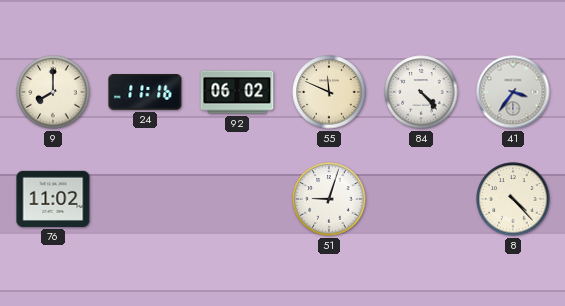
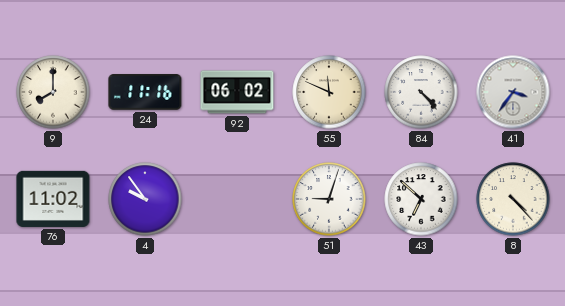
4: none -> 9:54 (145, 199)
43: none -> 6:52 (421, 199)
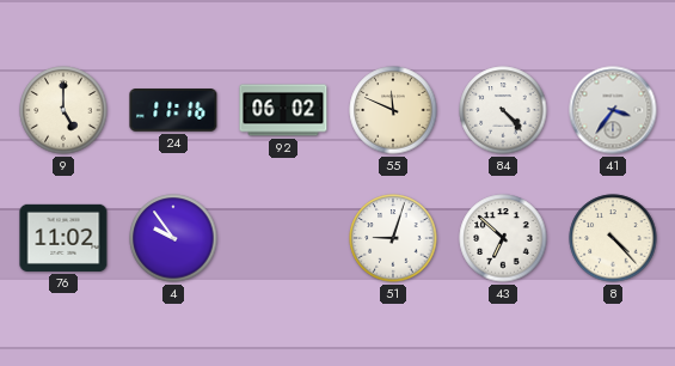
9: 8:00 -> 5:00 (63, 110)
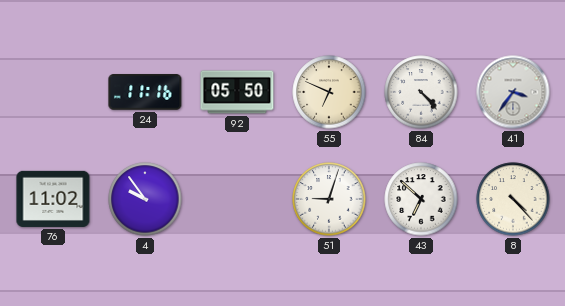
9: 5:00 -> none (63, 110)
92: 06:02 -> 05:50 (237, 92)
55: 11:49 -> 6:49 (329, 92)
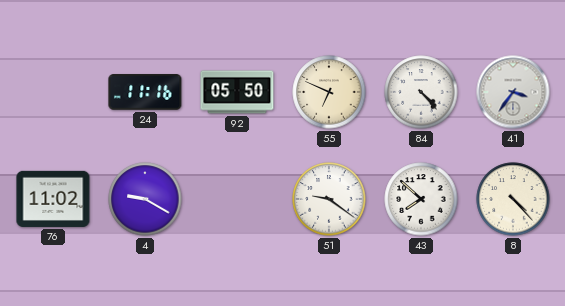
4: 9:54 -> 9:20 (145, 199)
51: 9:03 -> 9:21 (329, 199)
43: 6:52 -> 7:52 (421, 199)
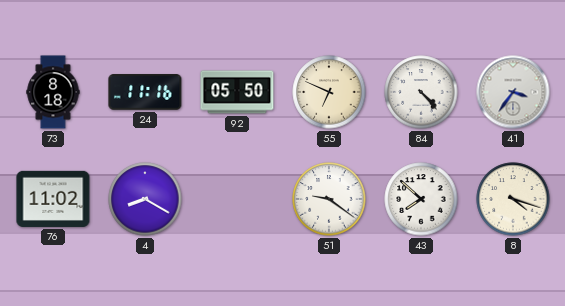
73: none -> 8:18 (53, 92)
4: 9:20 -> 8:20 (145, 199)
8: 4:23 -> 4:18 (513, 199)
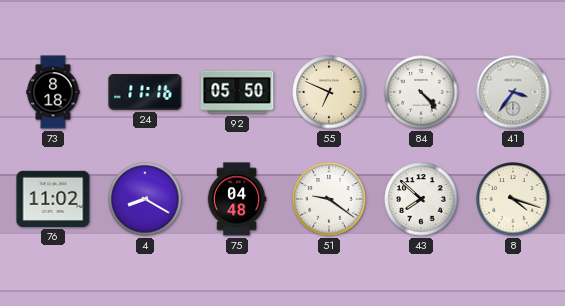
75: none -> 04:48 (237, 199)
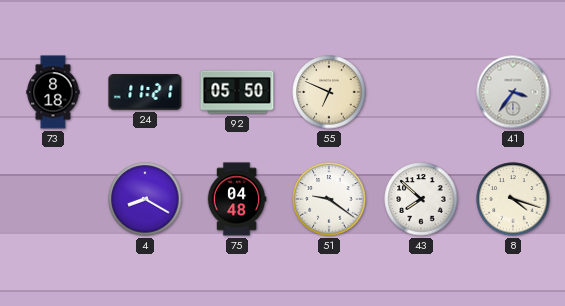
24: 11:16 -> 11:21 (145, 92)
84: 4:23 -> none (421, 92)
76: 11:02 -> none (53, 199)
